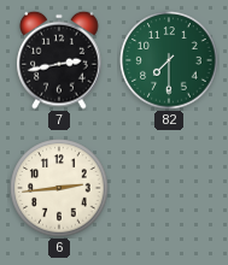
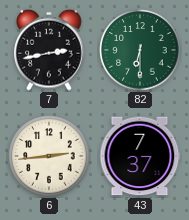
82: 7:30 -> 6:30 (140, 50)
43: none -> 7:37 (140, 156)
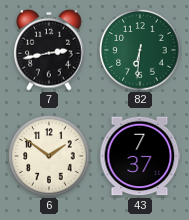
82: 6:30 -> 6:31 (140, 50)
6: 2:44 -> 1:51 (49, 156)
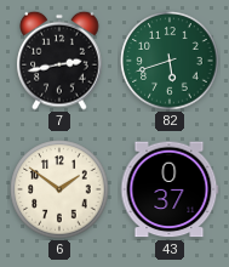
82: 6:31 -> 5:42 (170, 61)
43: 7:37 -> 0:37 (170, 189)
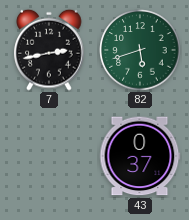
6: 1:51 -> none (59, 189)
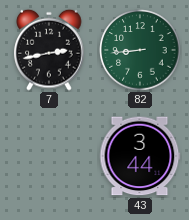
82: 5:42 -> 8:44 (140, 50)
43: 0:37 -> 3:44 (140, 156)
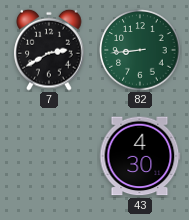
7: 2:43 -> 2:40 (49, 50)
43: 3:44 -> 4:30 (140, 156)
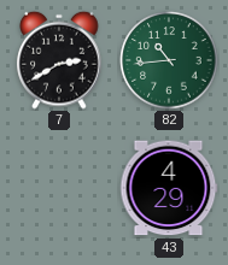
82: 8:44 -> 10:44 (169, 60)
43: 4:30 -> 4:29 (169, 188)
